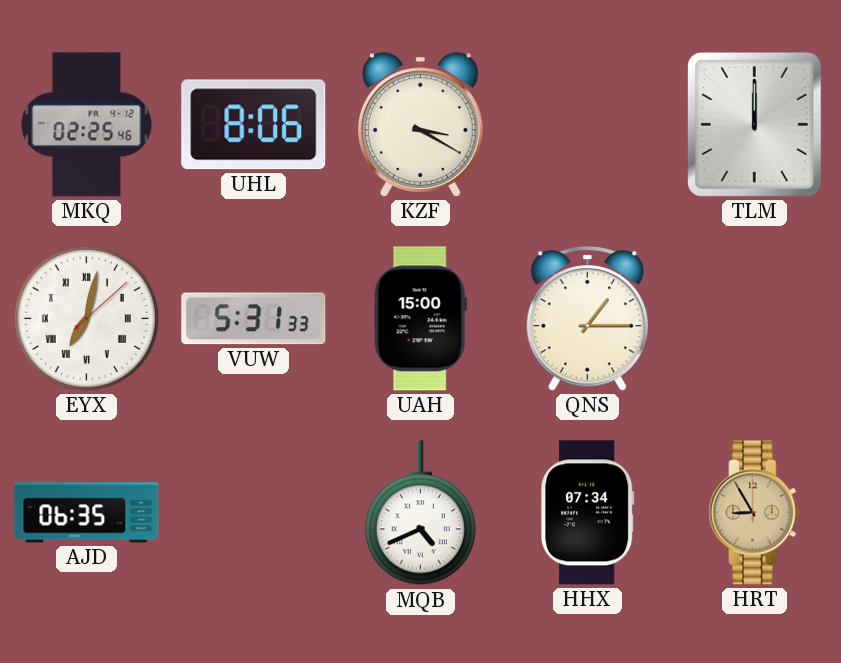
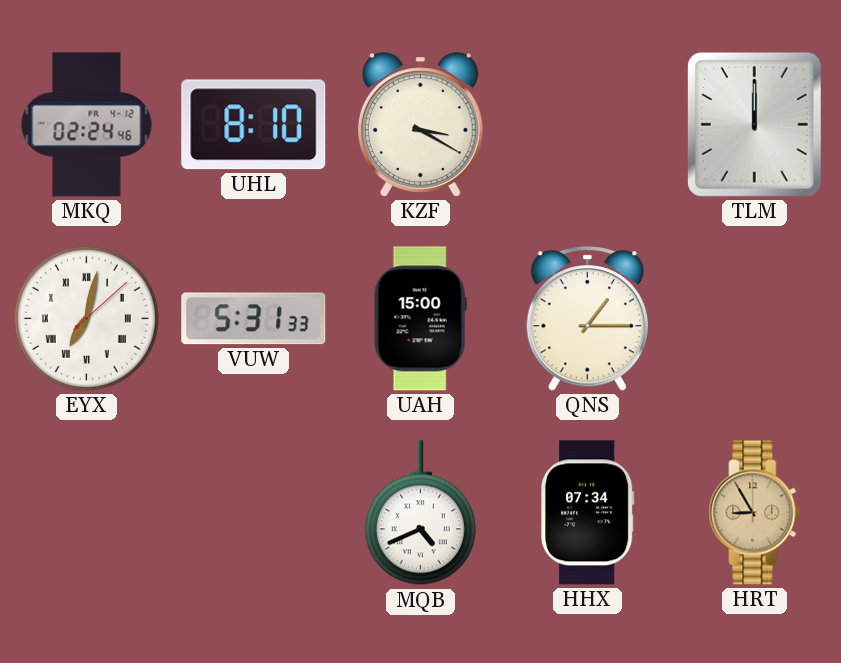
MKQ: 02:25 -> 02:24 (87, 125)
UHL: 8:06 -> 8:10 (254, 125)
AJD: 06:35 -> none (87, 513)
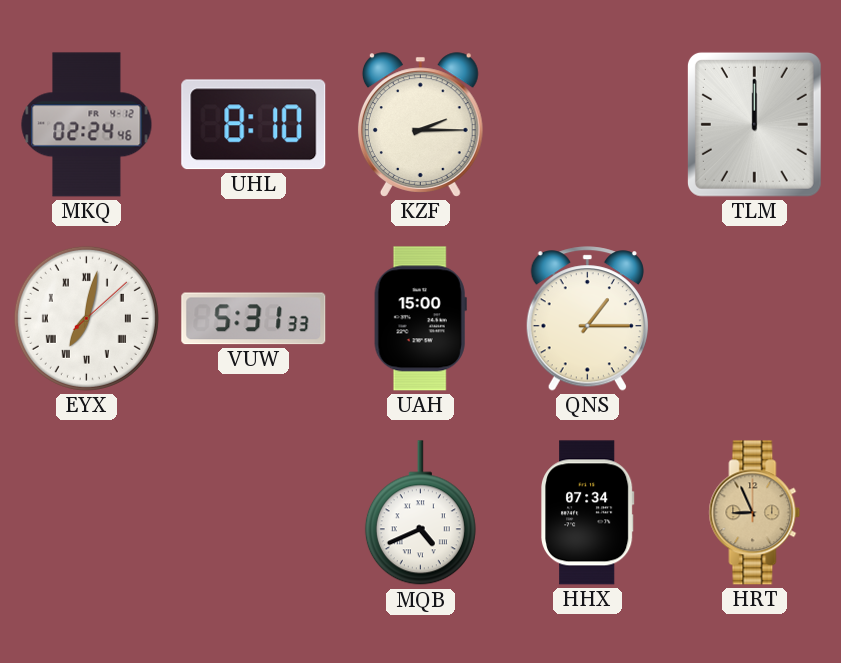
KZF: 3:20 -> 2:15 (420, 125)
HRT: 8:55 -> 8:56 (755, 513)
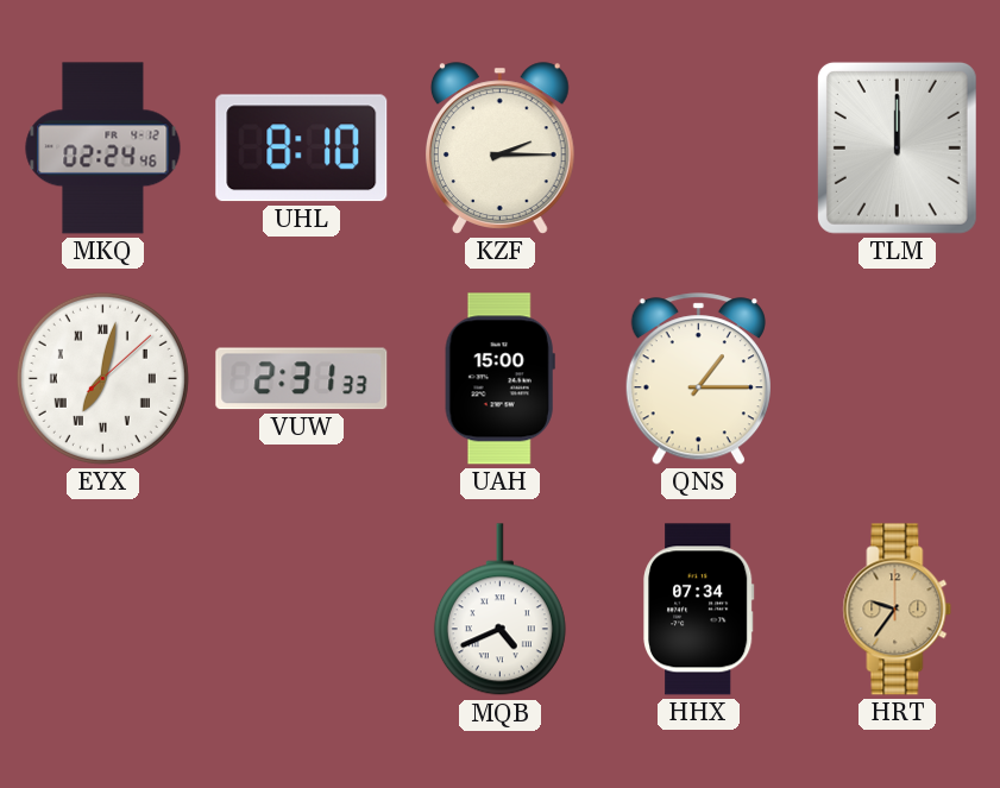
VUW: 5:31 -> 2:31 (302, 379)
HRT: 8:56 -> 9:36 (898, 610)
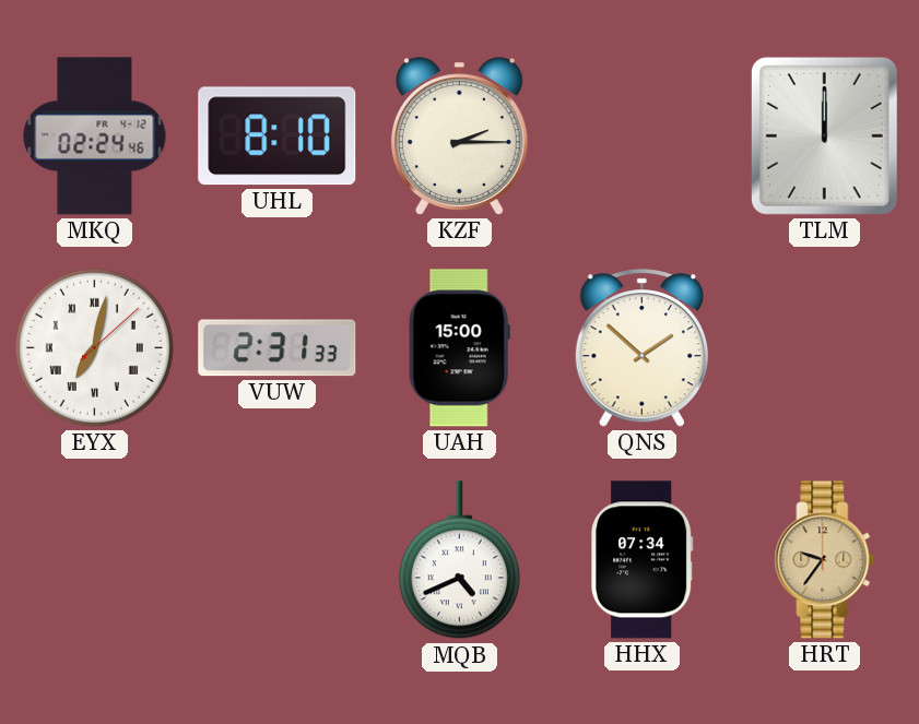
QNS: 1:15 -> 1:52 (641, 348)
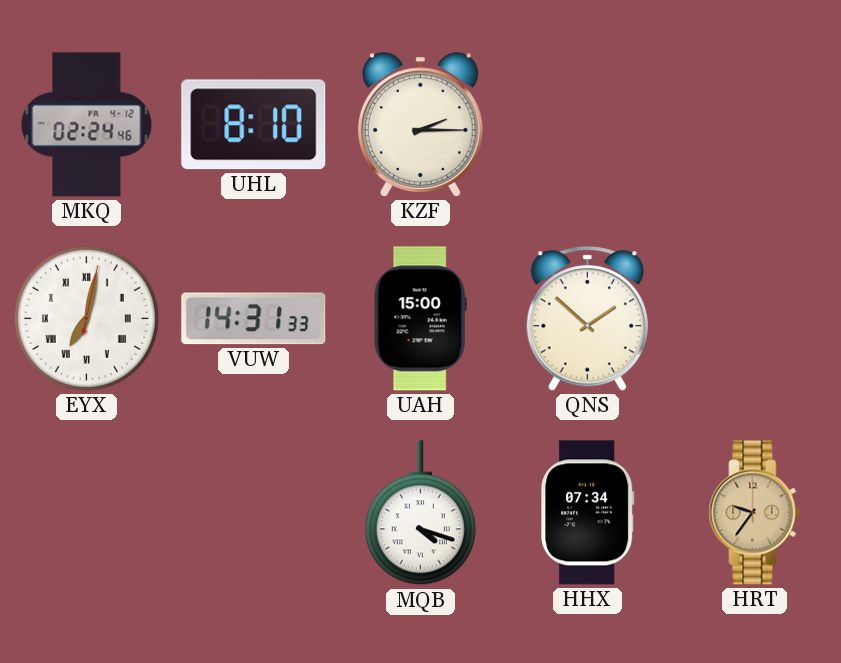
TLM: 12:00 -> none (824, 135)
EYX: 7:02:08 -> 7:02:02 (86, 318)
VUW: 2:31 -> 14:31 (254, 319)
MQB: 4:41 -> 4:18 (420, 513)
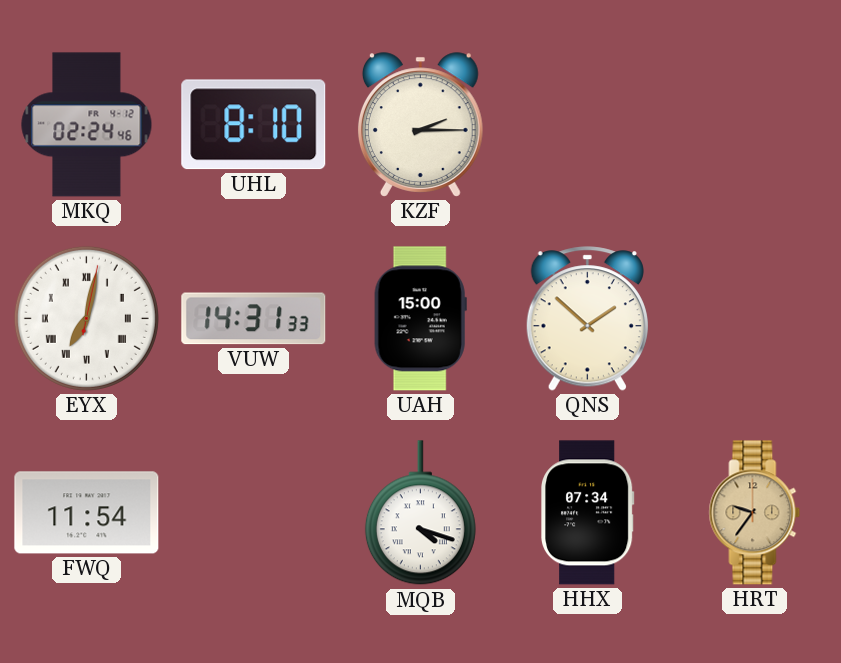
FWQ: none -> 11:54 (87, 513)
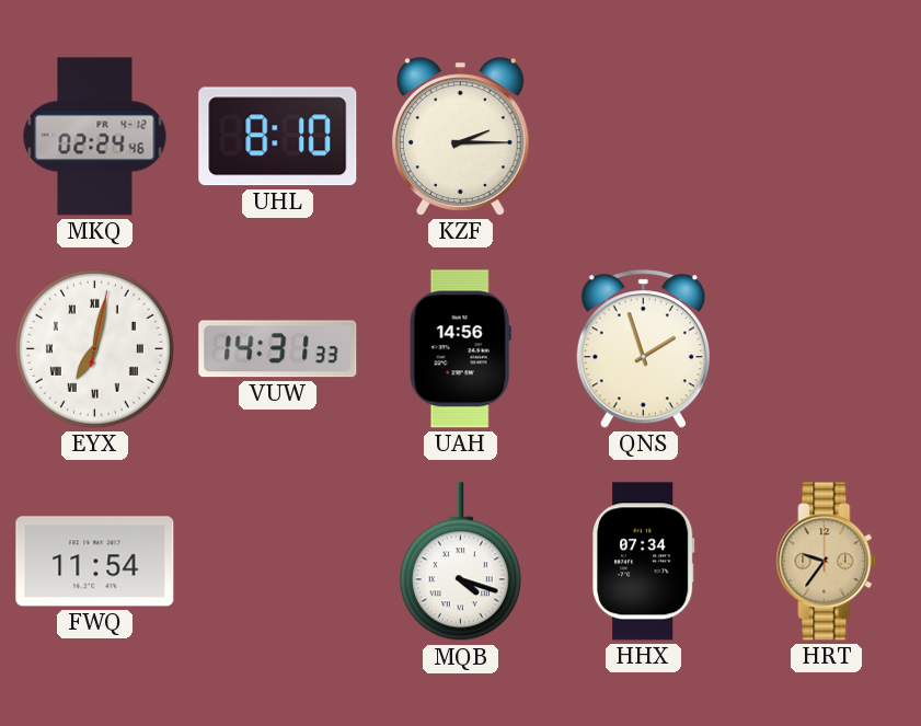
UAH: 15:00 -> 14:56 (460, 349)
QNS: 1:52 -> 1:57 (643, 349)
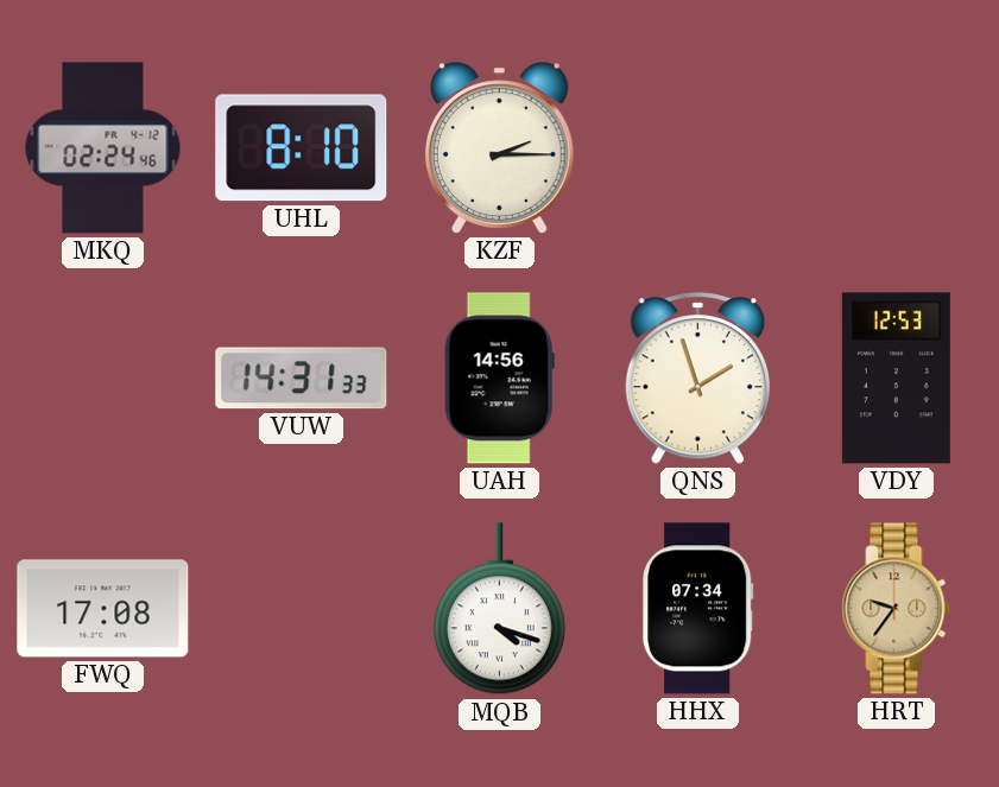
EYX: 7:02 -> none (94, 348)
VDY: none -> 12:53 (896, 379)
FWQ: 11:54 -> 17:08 (103, 609)
